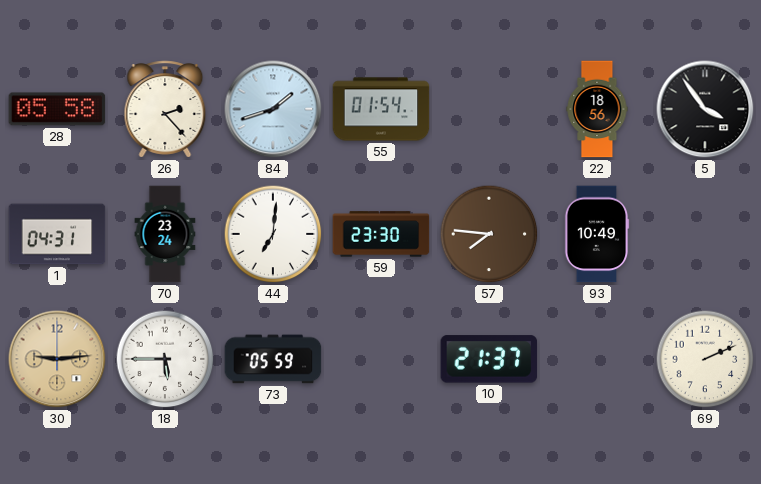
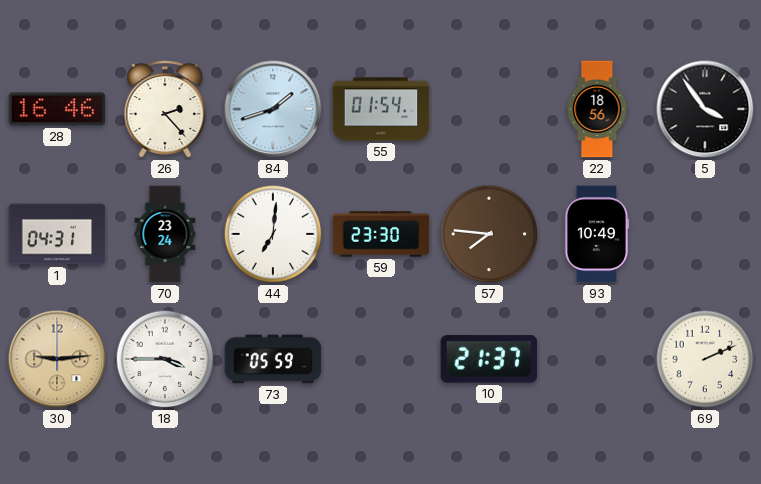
28: 05:58 -> 16:46 (57, 109)
18: 5:45 -> 3:45 (165, 359)
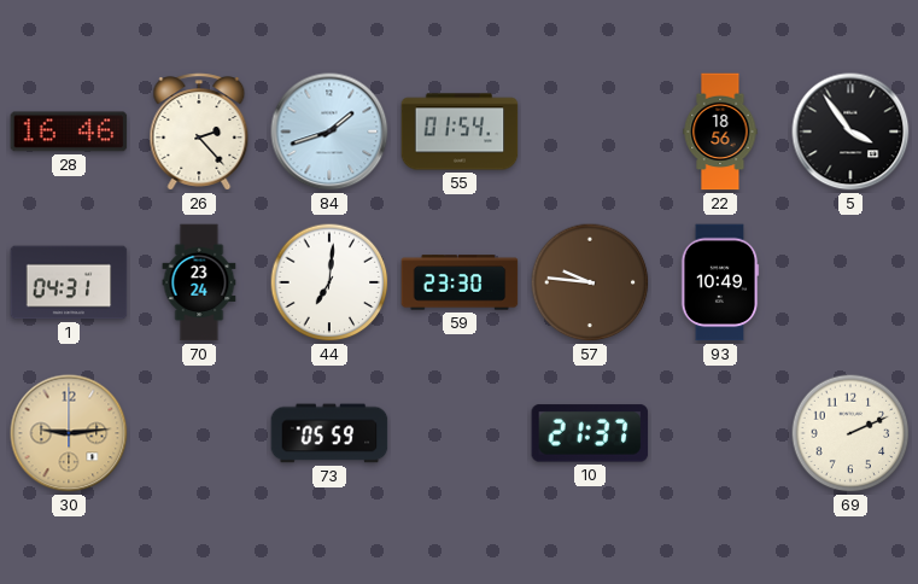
57: 7:46 -> 9:46 (590, 282)
18: 3:45 -> none (165, 359)
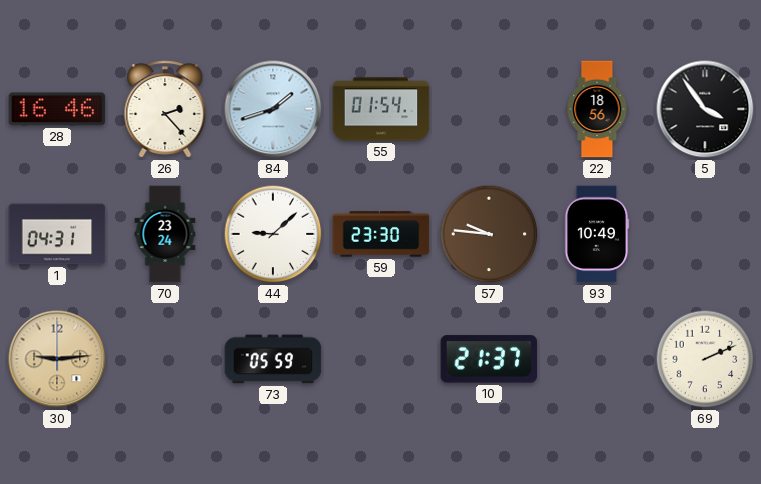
44: 7:01 -> 9:08 (273, 234)
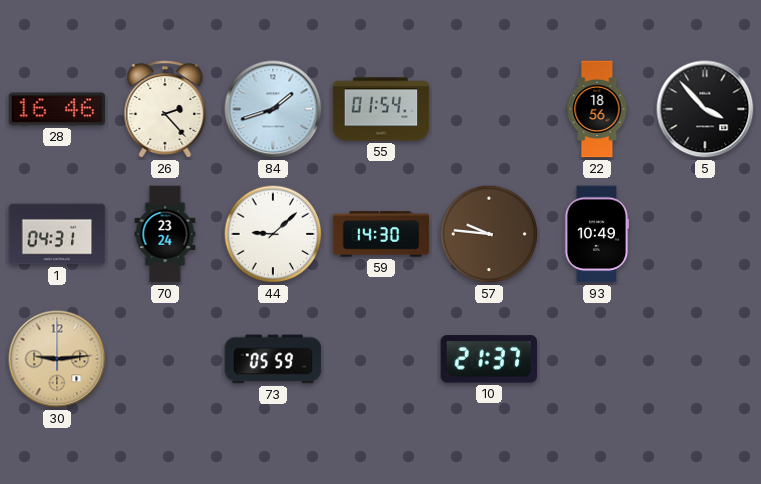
5: 3:54 -> 3:53 (705, 109)
59: 23:30 -> 14:30 (381, 234)
69: 2:11 -> none (705, 359)
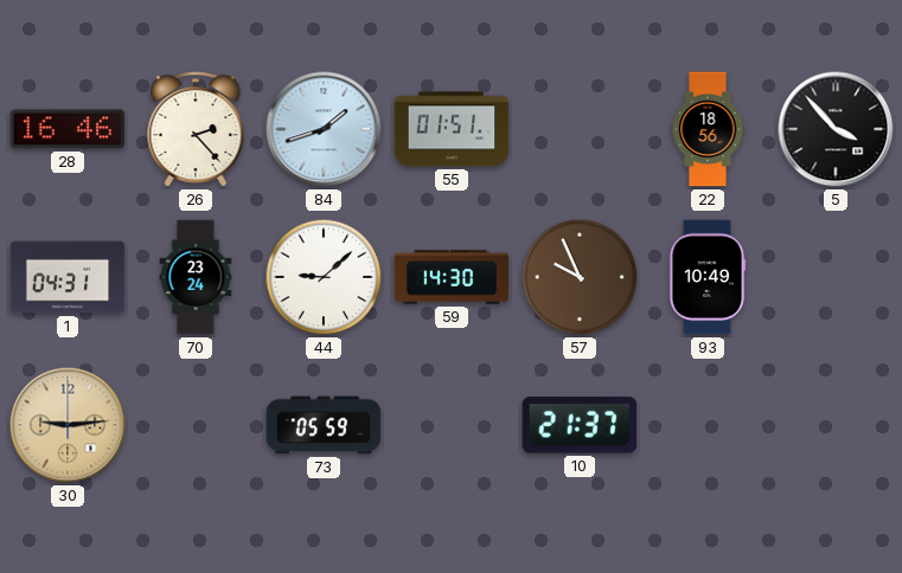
55: 01:54 -> 01:51 (452, 129)
57: 9:46 -> 9:56 (580, 277)
